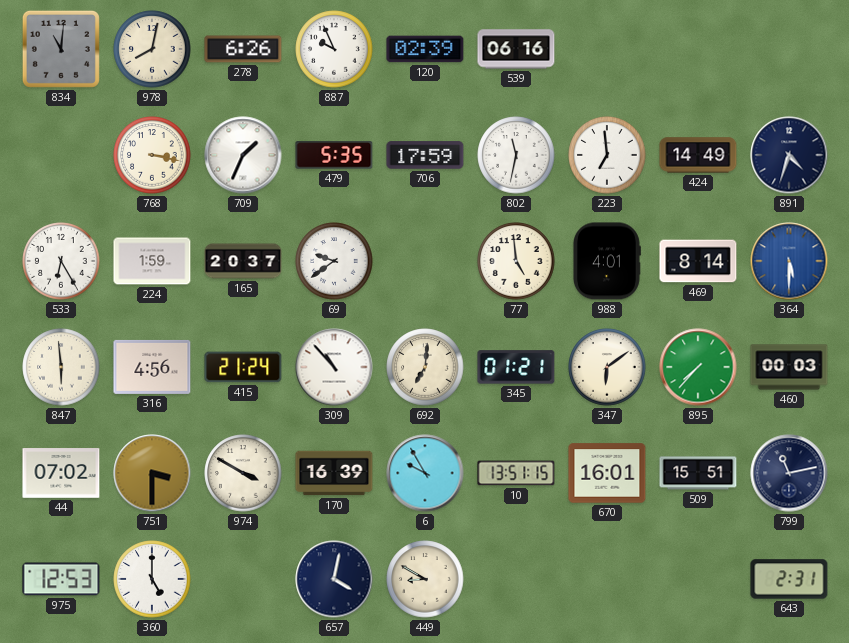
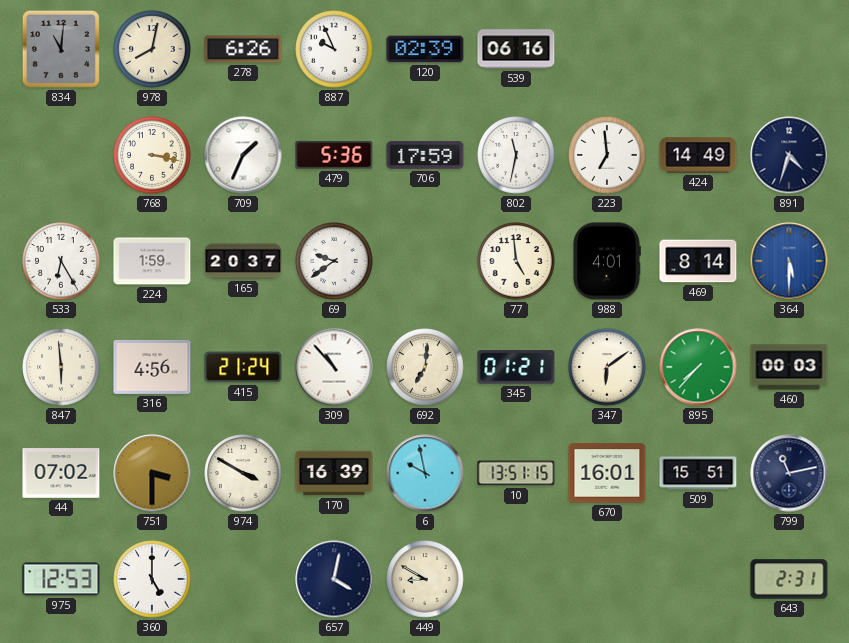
479: 5:35 -> 5:36 (334, 155)
6: 9:55 -> 9:58 (425, 473)
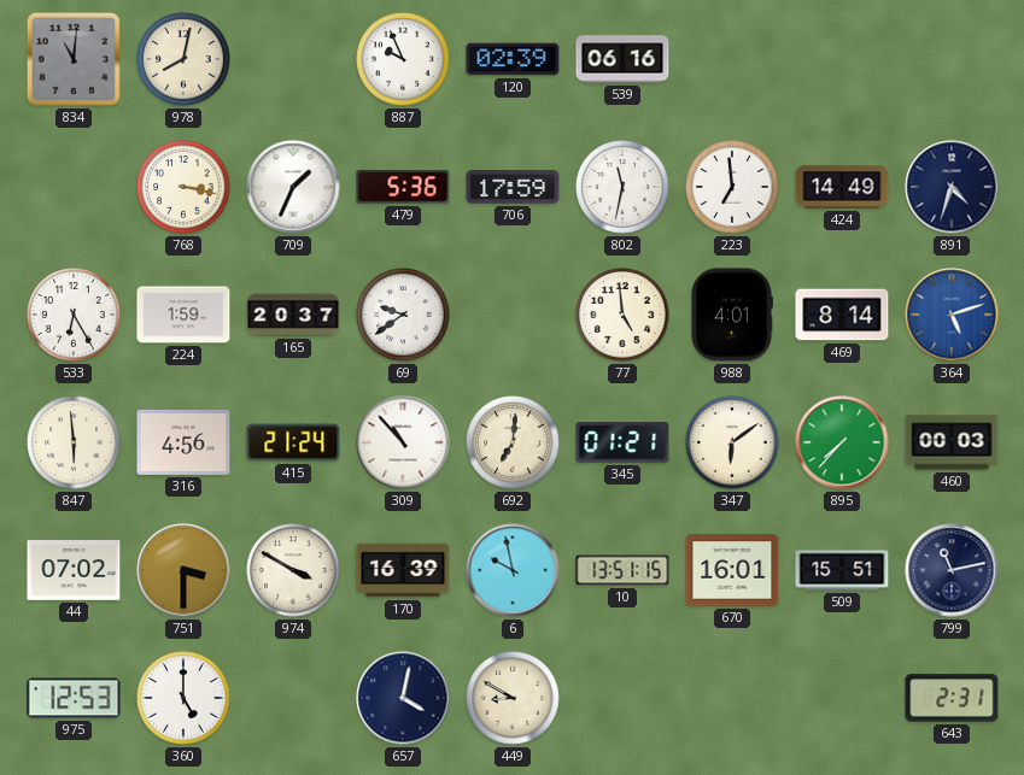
278: 6:26 -> none (243, 49)
364: 5:30 -> 5:12 (952, 315)
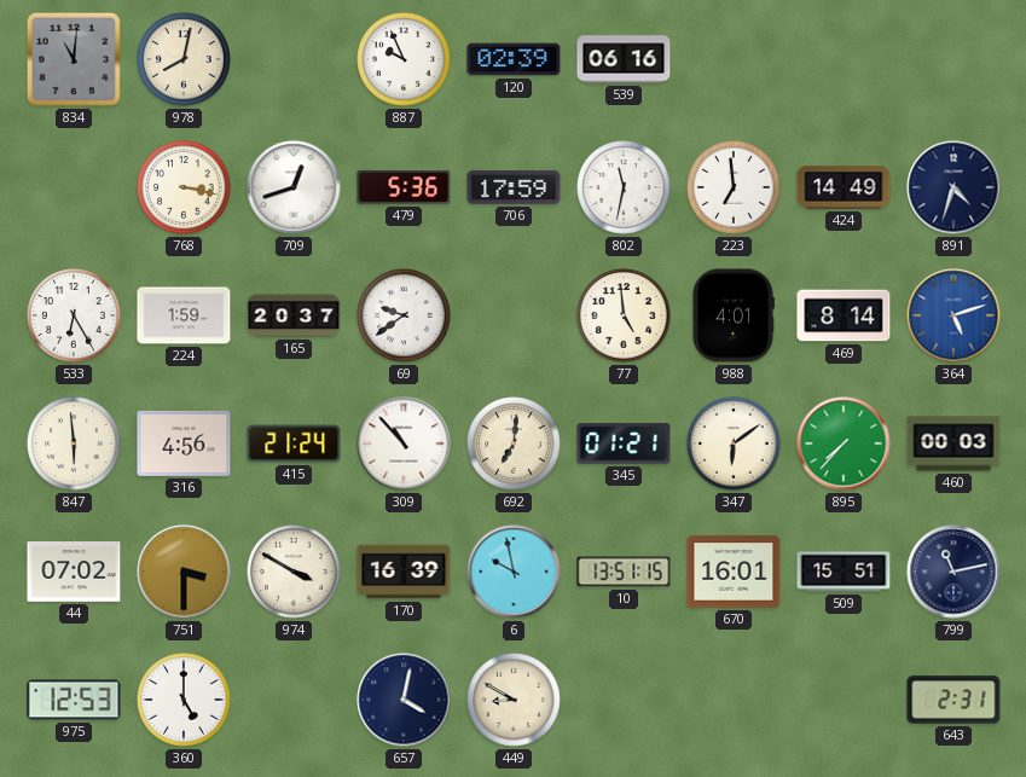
709: 1:34 -> 12:42 (294, 187)
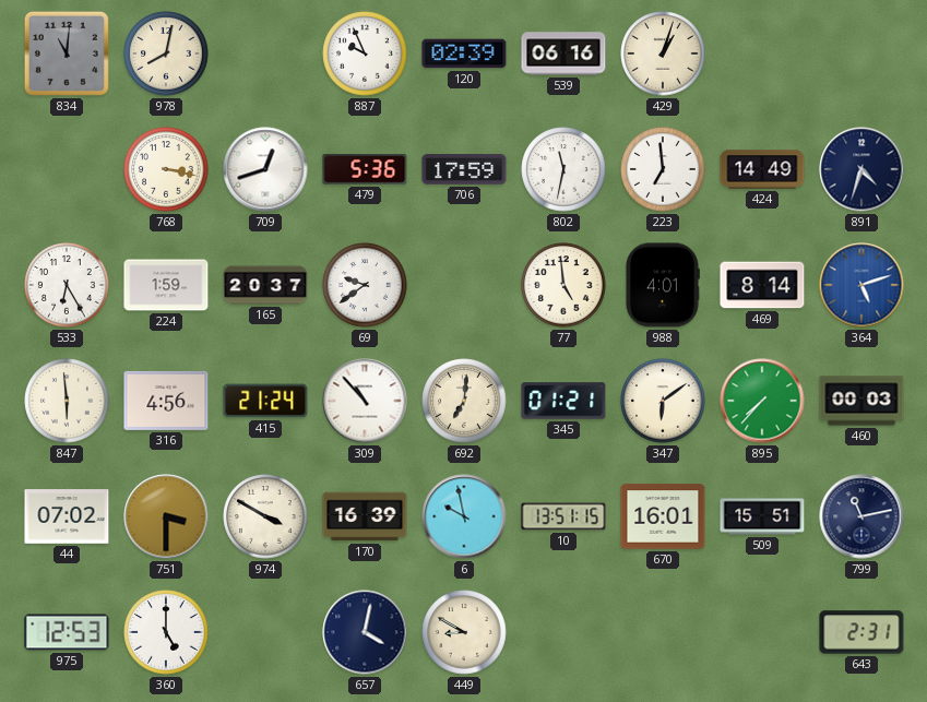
429: none -> 1:03 (663, 53)
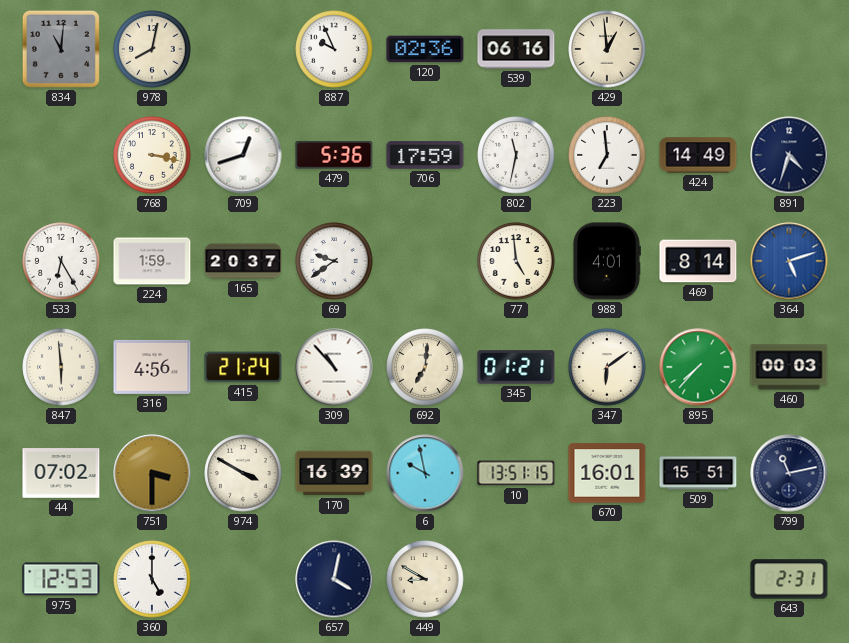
120: 02:39 -> 02:36 (425, 49)
429: 1:03 -> 12:59 (607, 49)
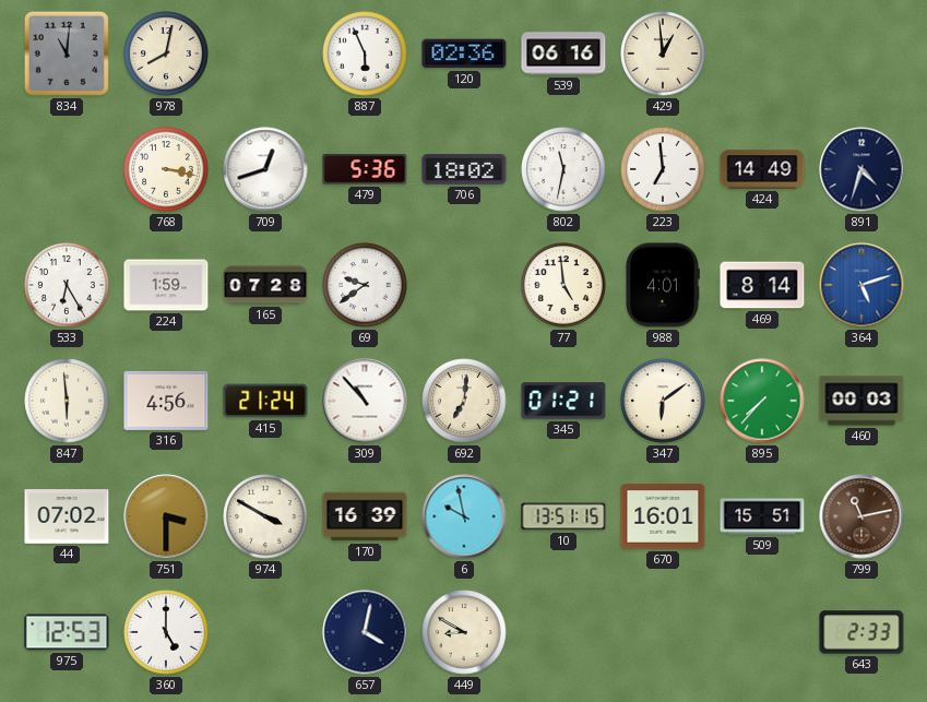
887: 9:56 -> 5:56 (365, 53)
706: 17:59 -> 18:02 (464, 169)
165: 20:37 -> 07:28 (265, 285)
799 dial: navy -> brown (861, 516)
643: 2:31 -> 2:33 (861, 632)
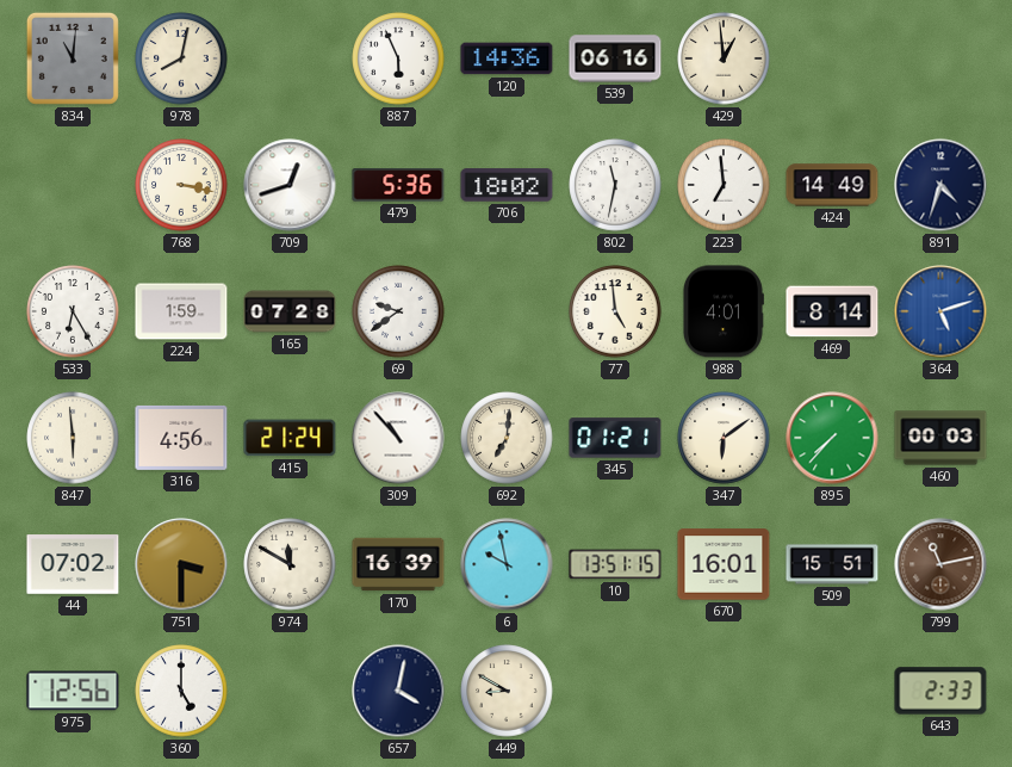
120: 02:36 -> 14:36 (507, 58)
974: 3:50 -> 11:50 (290, 564)
975: 12:53 -> 12:56 (73, 691)
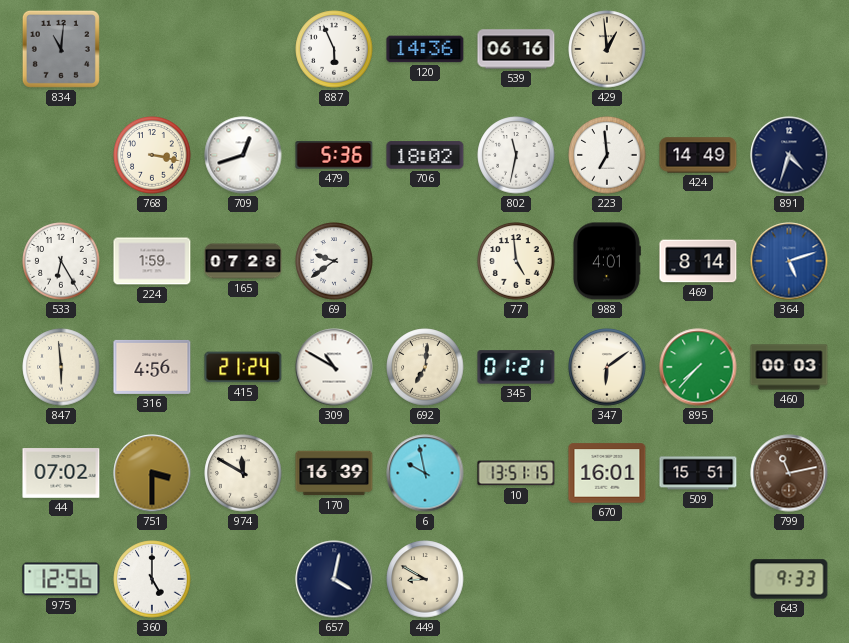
978: 8:02 -> none (181, 58)
309: 10:53 -> 10:50 (334, 367)
643: 2:33 -> 9:33 (789, 579)
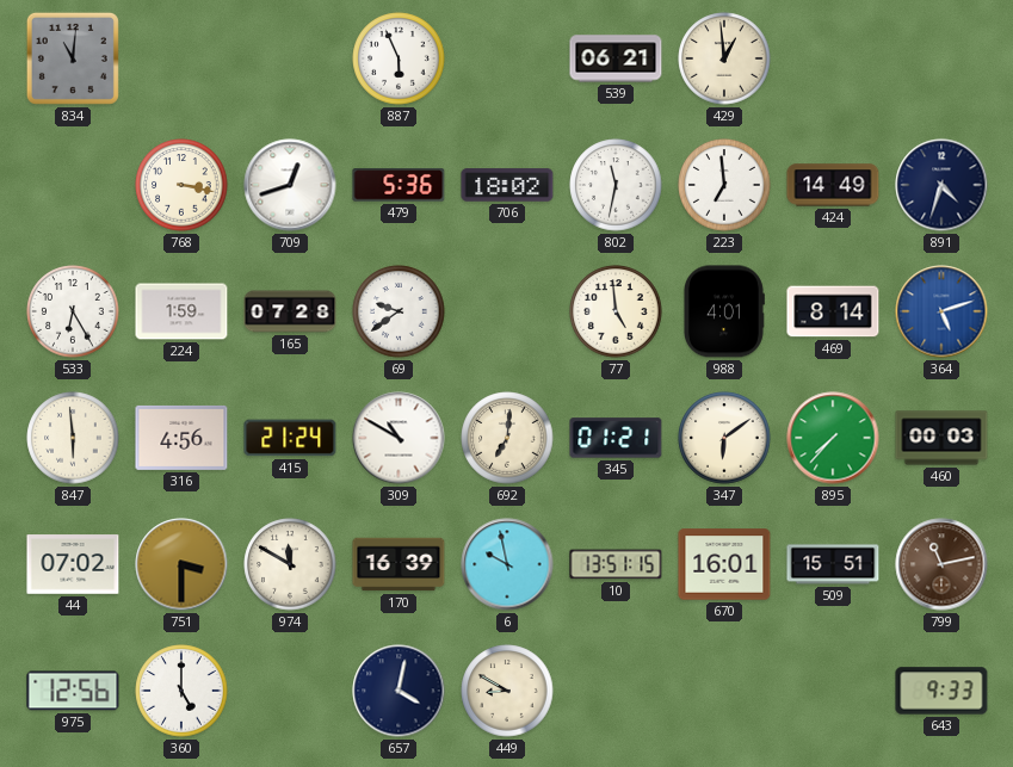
120: 14:36 -> none (425, 49)
539: 06:16 -> 06:21 (616, 58)
